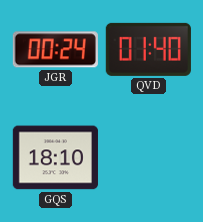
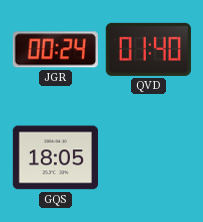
GQS: 18:10 -> 18:05 (55, 158)
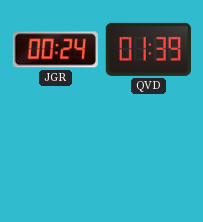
QVD: 01:40 -> 01:39 (148, 49)
GQS: 18:05 -> none (55, 158)
